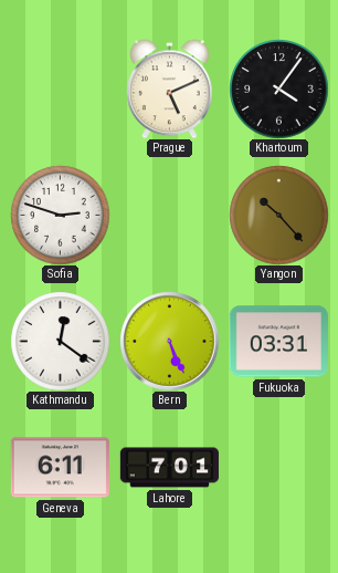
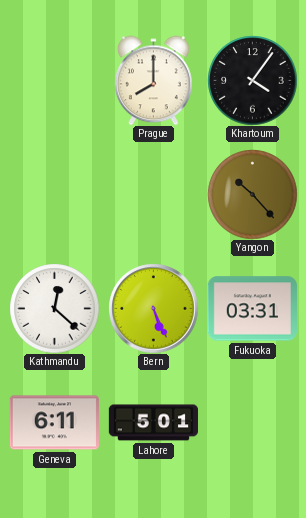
Prague: 5:11 -> 8:00 (154, 80)
Sofia: 2:48 -> none (60, 215)
Kathmandu: 12:21 -> 12:22 (54, 308)
Lahore: 7:01 -> 5:01 (153, 423)
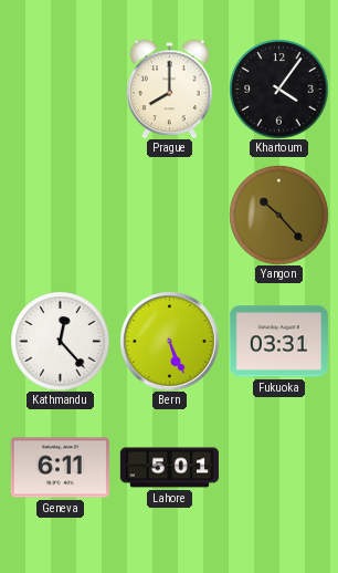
Kathmandu: 12:22 -> 12:23 (60, 341)
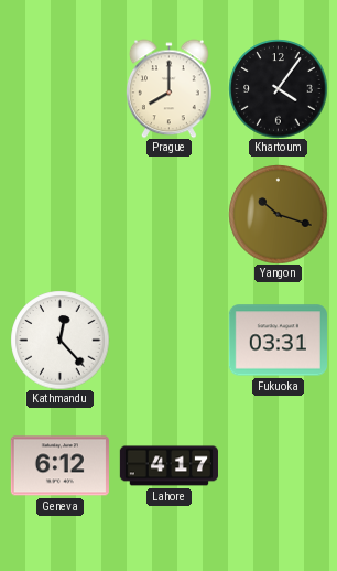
Yangon: 10:23 -> 10:18 (278, 214)
Bern: 5:26 -> none (169, 341)
Geneva: 6:11 -> 6:12 (59, 466)
Lahore: 5:01 -> 4:17 (168, 466)
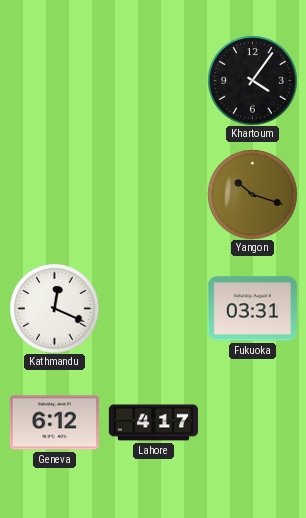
Prague: 8:00 -> none (170, 88)
Kathmandu: 12:23 -> 12:19 (54, 308)
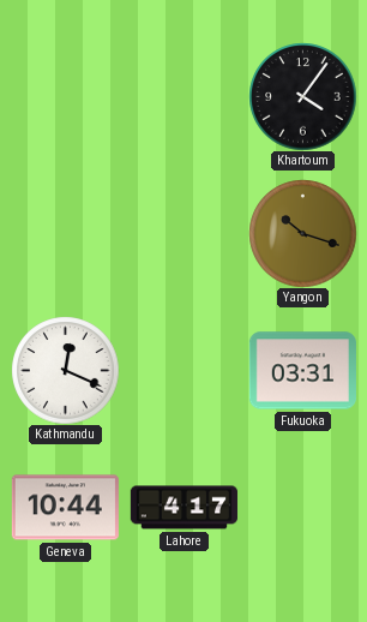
Geneva: 6:12 -> 10:44 (65, 508)
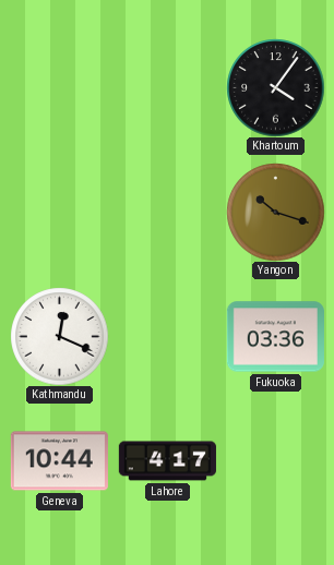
Fukuoka: 03:31 -> 03:36 (275, 337)
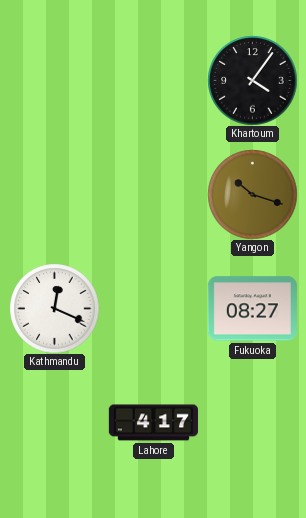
Fukuoka: 03:36 -> 08:27 (252, 309)
Geneva: 10:44 -> none (59, 461)
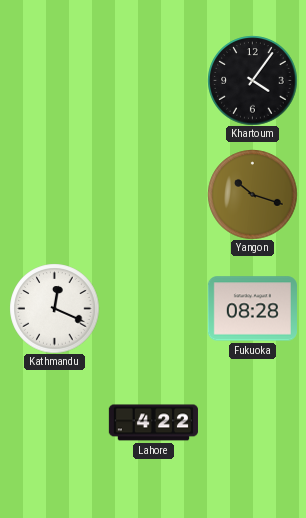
Fukuoka: 08:27 -> 08:28 (252, 309)
Lahore: 4:17 -> 4:22 (153, 423)
